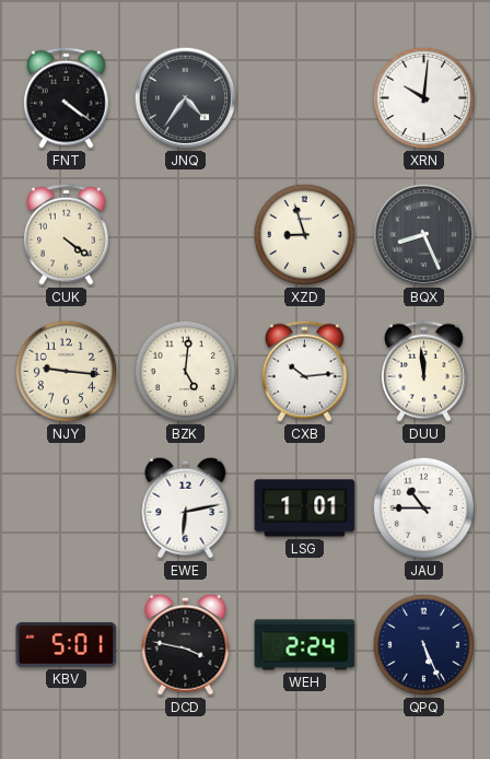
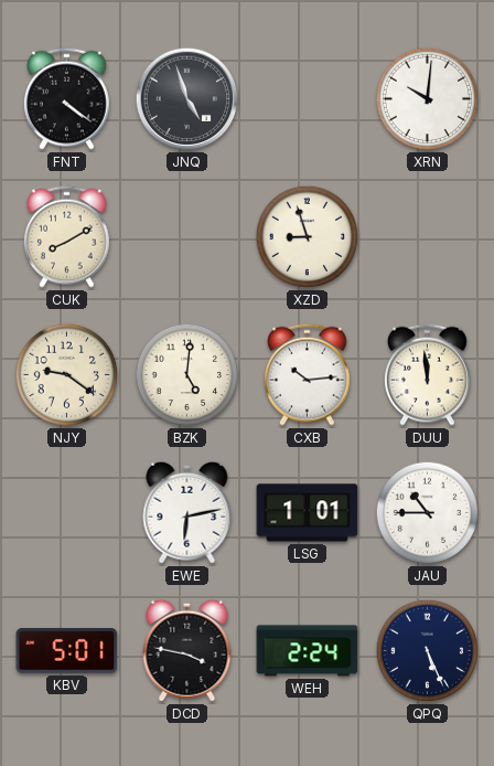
JNQ: 4:36 -> 4:57 (187, 99)
CUK: 4:21 -> 8:10 (67, 236)
BQX: 8:26 -> none (424, 235)
NJY: 9:16 -> 9:21 (67, 375)
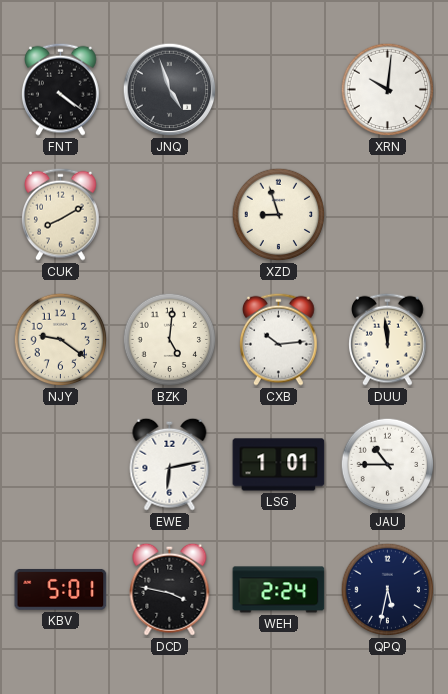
QPQ: 5:26 -> 5:32 (388, 590)
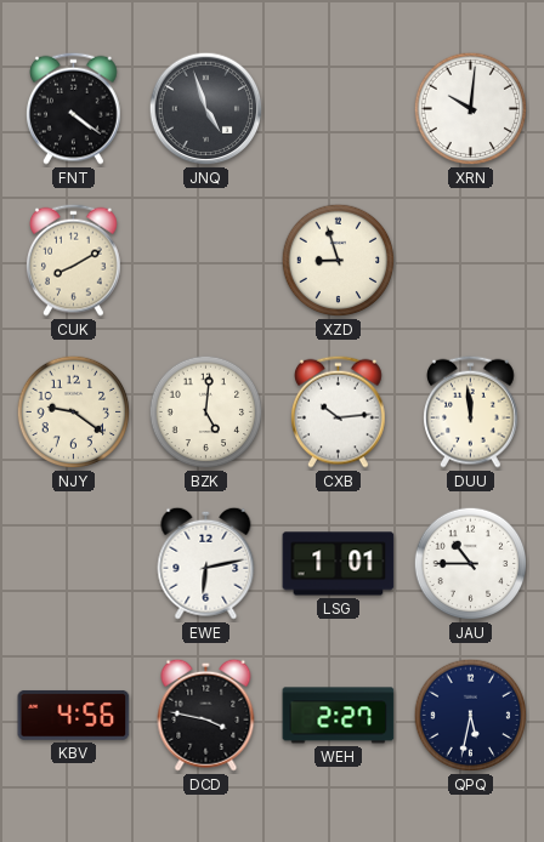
KBV: 5:01 -> 4:56 (74, 715)
WEH: 2:24 -> 2:27 (339, 716)
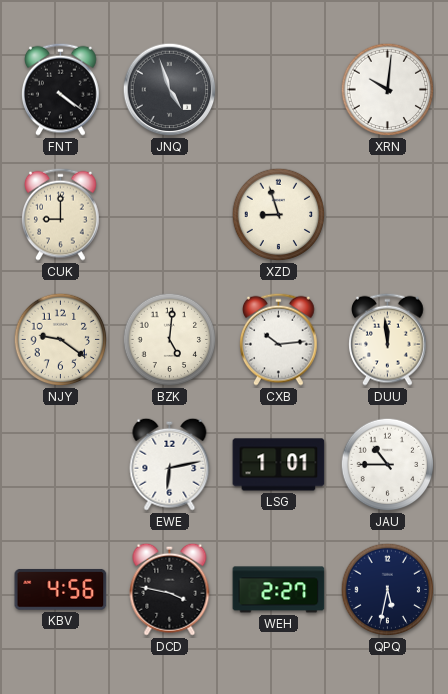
CUK: 8:10 -> 9:00 (61, 214)
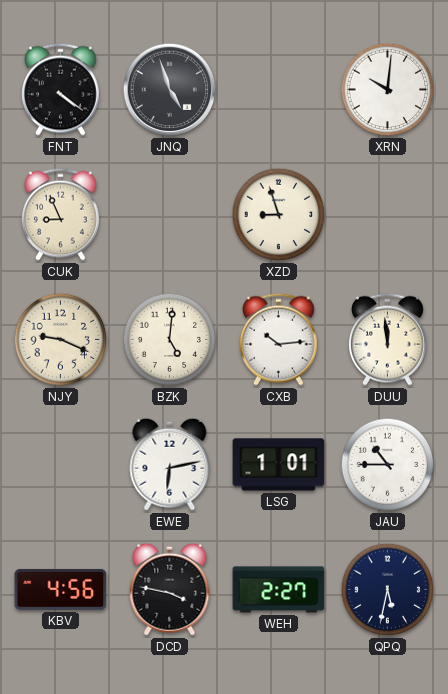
CUK: 9:00 -> 8:56 (61, 214)
NJY: 9:21 -> 9:19 (61, 340)
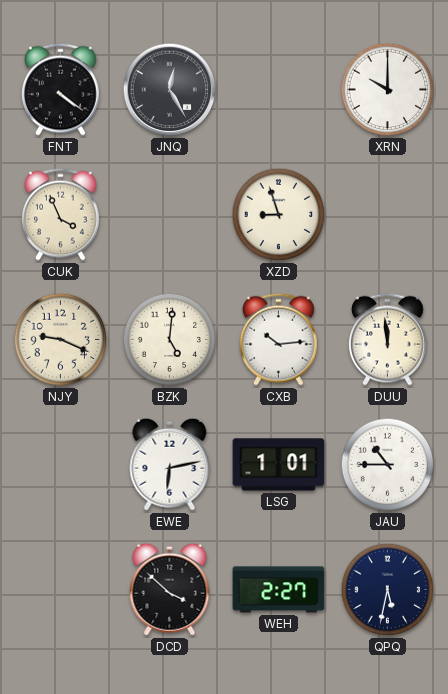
JNQ: 4:57 -> 12:25 (170, 90)
XRN: 10:01 -> 10:00 (388, 90)
CUK: 8:56 -> 3:56 (61, 214)
KBV: 4:56 -> none (61, 589)
DCD: 3:47 -> 3:52 (170, 589)
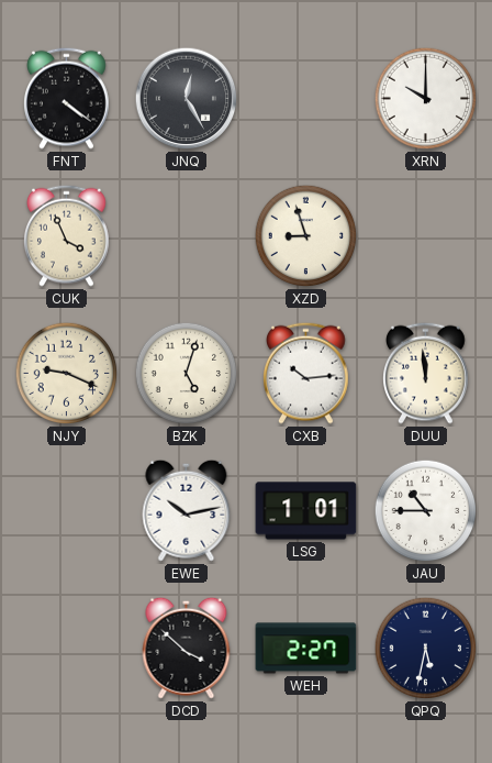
BZK: 5:01 -> 5:03 (187, 374)
EWE: 6:13 -> 10:13 (187, 510)
